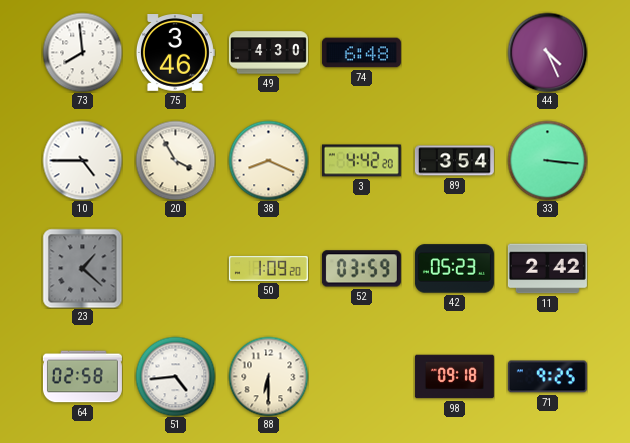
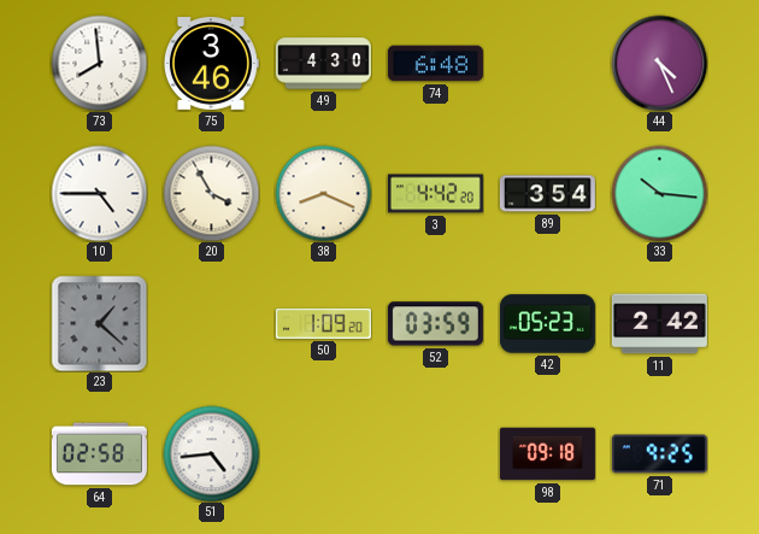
33: 3:16 -> 10:16 (659, 193)
88: 6:30 -> none (268, 376)
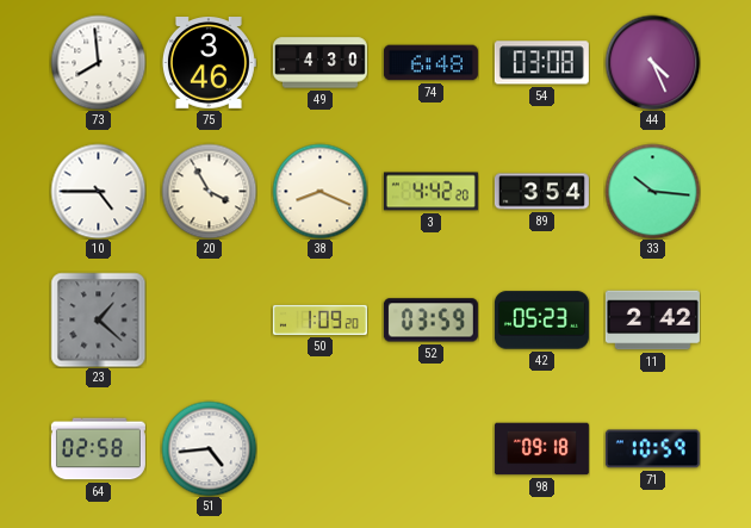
54: none -> 03:08 (541, 63)
71: 9:25 -> 10:59 (652, 449)
